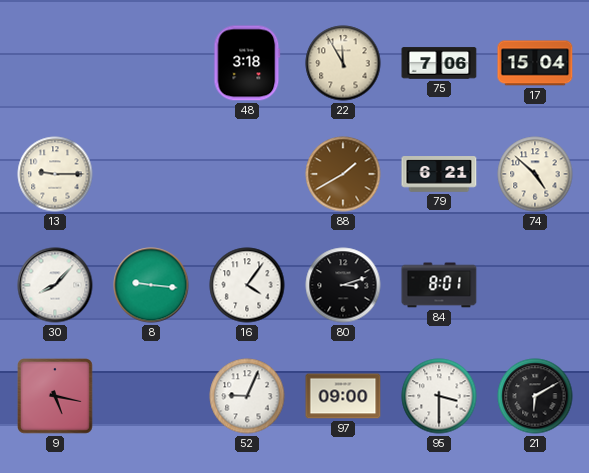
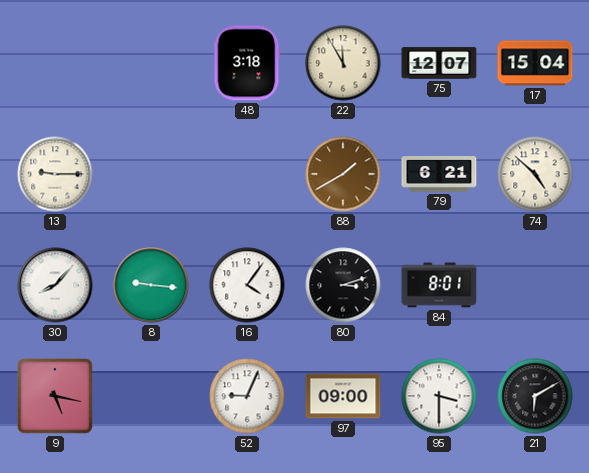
75: 7:06 -> 12:07 (439, 63)
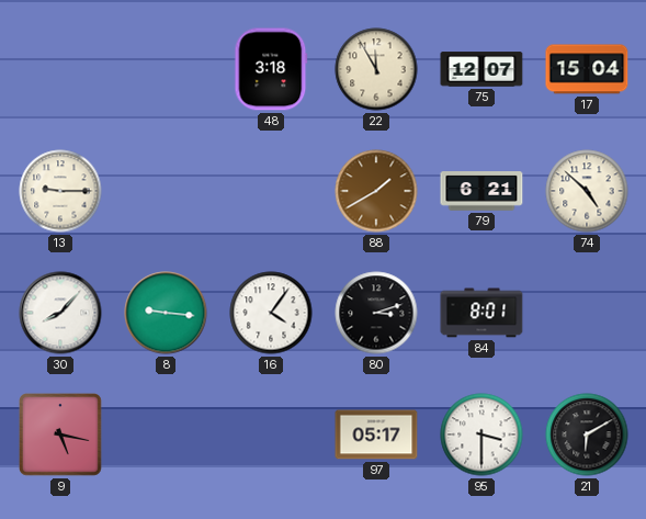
52: 9:04 -> none (247, 396)
97: 09:00 -> 05:17 (376, 435)
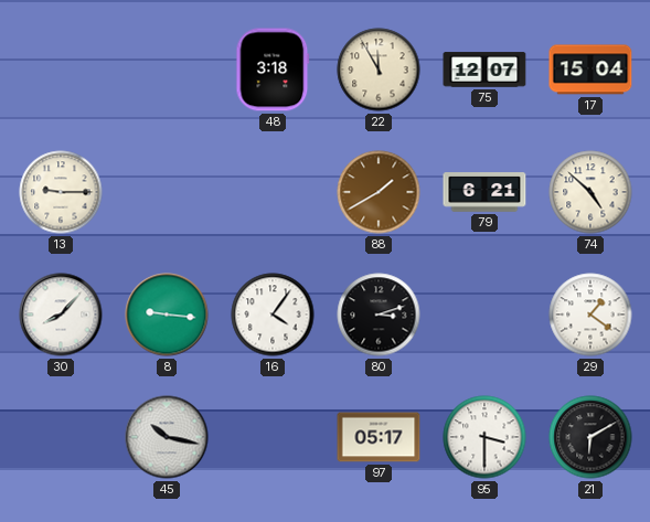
84: 8:01 -> none (481, 313)
29: none -> 1:21 (590, 315)
9: 5:17 -> none (61, 436)
45: none -> 10:17 (167, 437)
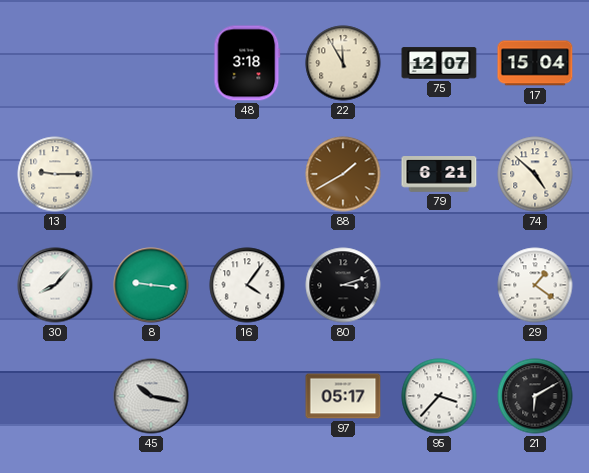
95: 3:30 -> 3:37 (439, 396)
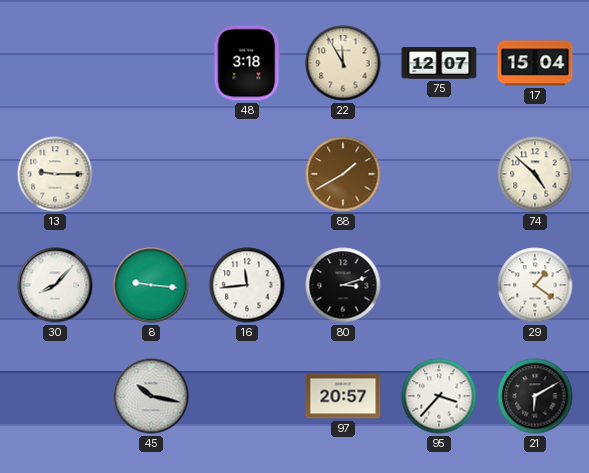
79: 6:21 -> none (439, 174)
16: 4:06 -> 11:44 (247, 285)
97: 05:17 -> 20:57 (343, 396)
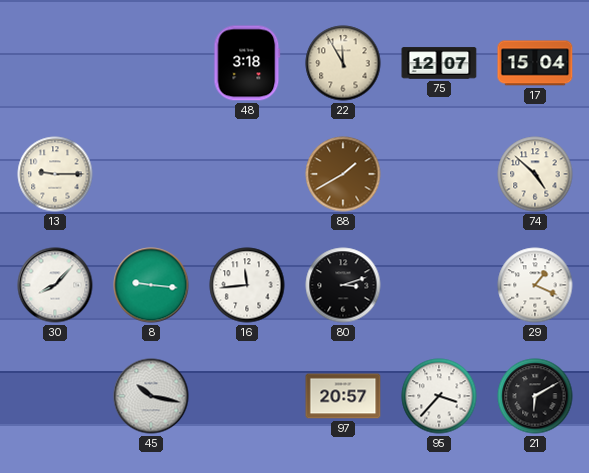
29: 1:21 -> 1:19 (535, 285)
